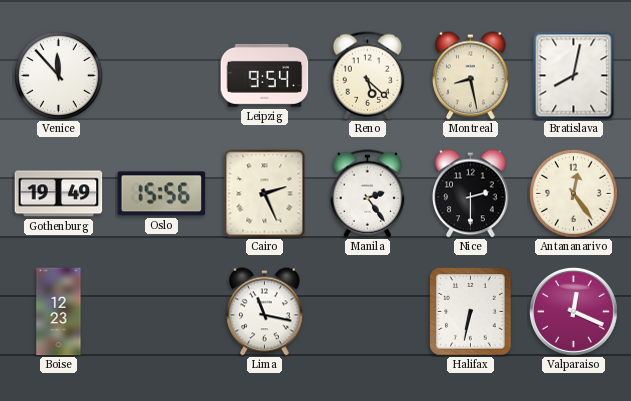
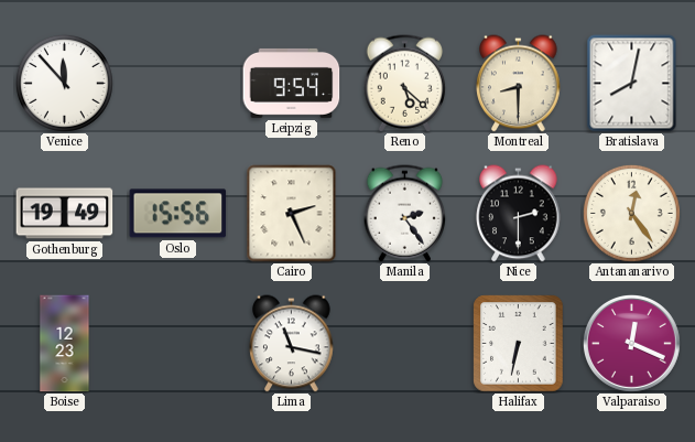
Montreal: 8:28 -> 8:30 (519, 84)
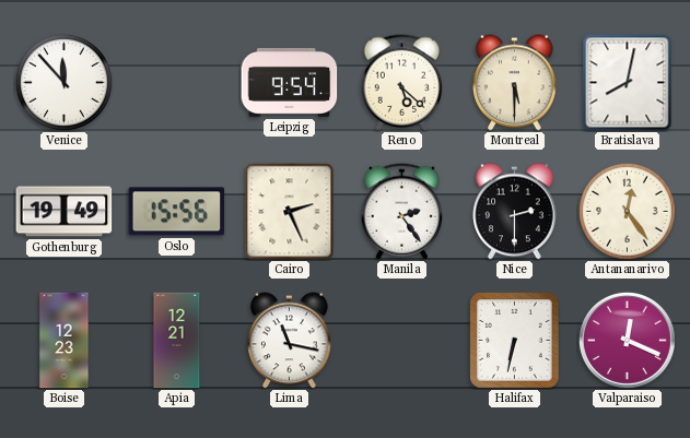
Montreal: 8:30 -> 5:30 (515, 83)
Apia: none -> 12:21 (177, 341)
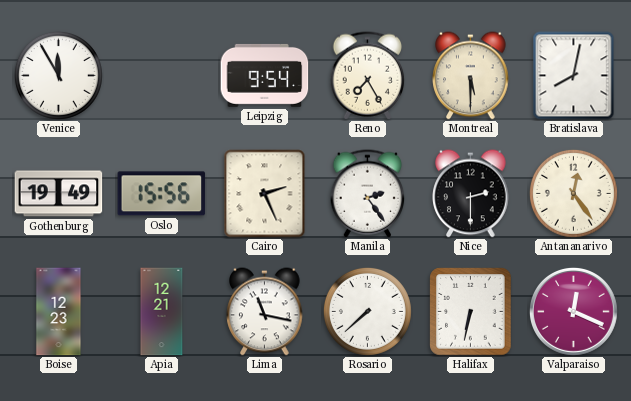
Venice: 11:53 -> 11:55 (58, 75)
Reno: 5:22 -> 7:25 (368, 76)
Rosario: none -> 7:38 (367, 311)
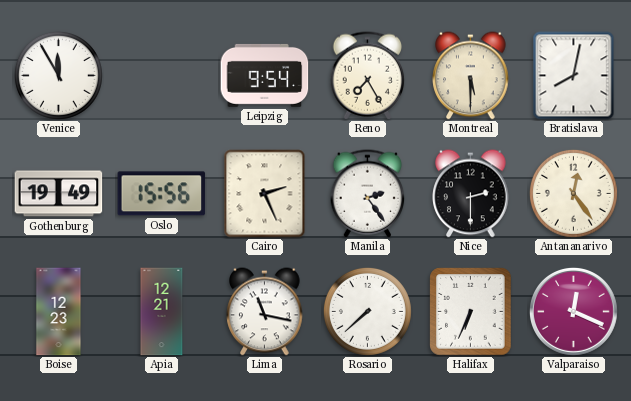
Halifax: 6:32 -> 6:34 (471, 312)
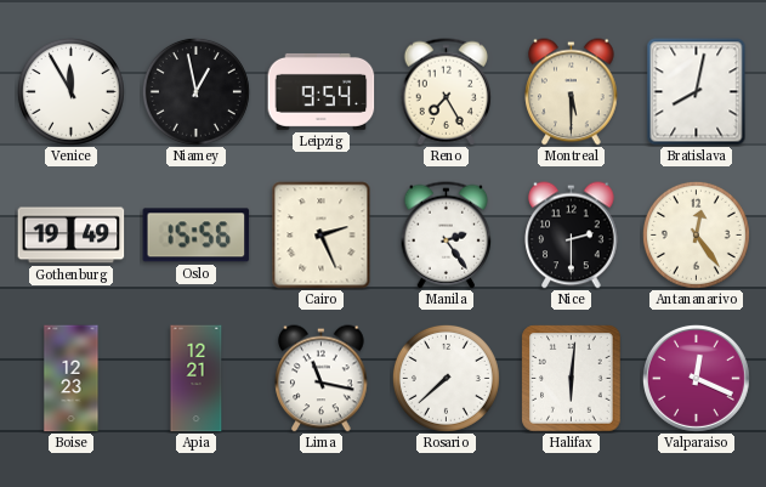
Niamey: none -> 12:58 (195, 91)
Halifax: 6:34 -> 6:01 (572, 379)
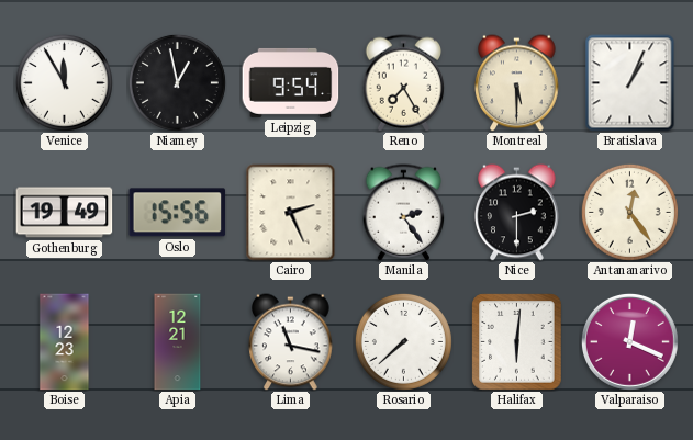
Bratislava: 8:02 -> 1:04 (630, 83)
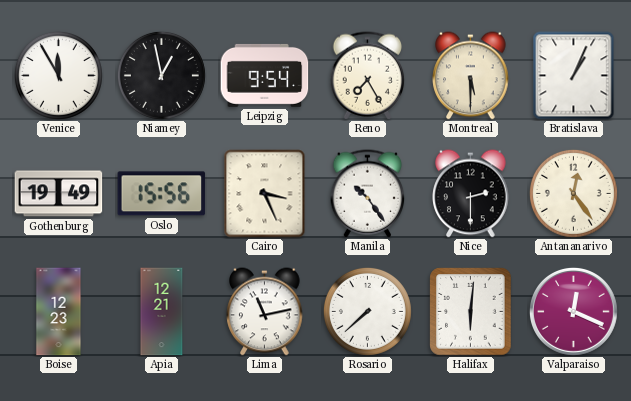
Cairo: 2:26 -> 3:26 (265, 194)
Manila: 2:24 -> 10:24 (368, 194)
Lima: 11:17 -> 11:13 (265, 312)
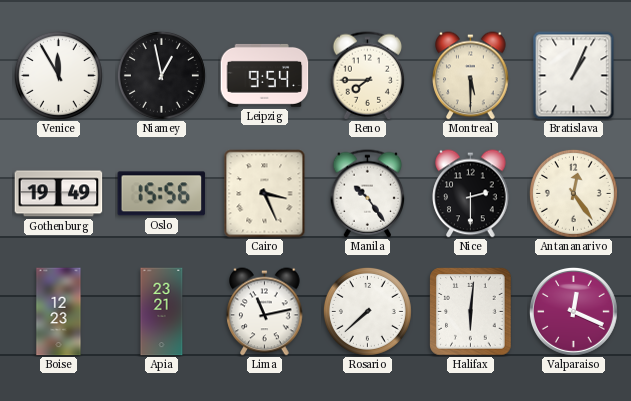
Reno: 7:25 -> 7:45 (368, 76)
Apia: 12:21 -> 23:21 (162, 312)
